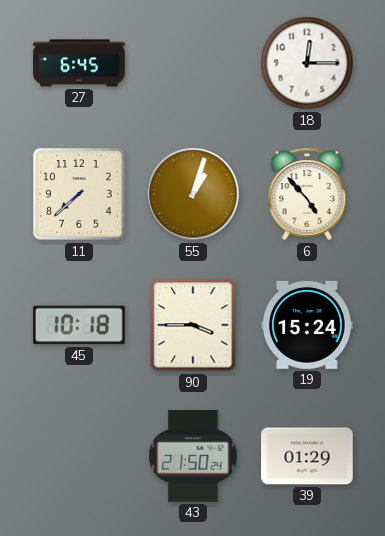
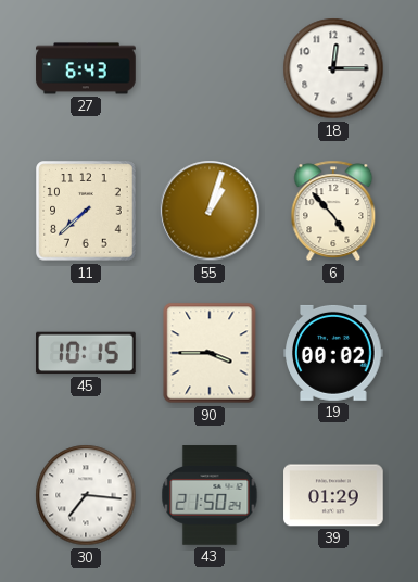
27: 6:45 -> 6:43 (86, 68)
45: 10:18 -> 10:15 (86, 353)
19: 15:24 -> 00:02 (333, 353)
30: none -> 7:16 (86, 495)
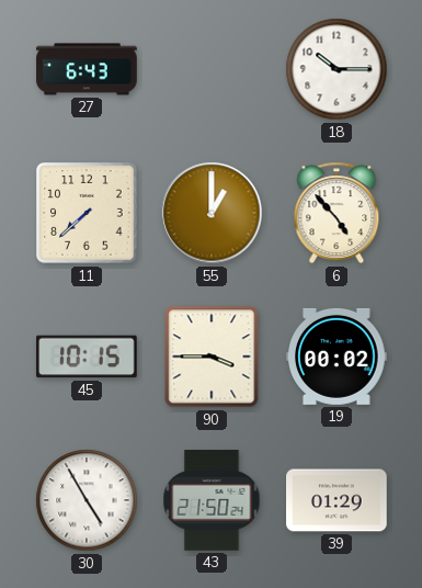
18: 12:15 -> 10:15 (337, 69)
55: 1:03 -> 1:00 (212, 213)
30: 7:16 -> 4:55 (87, 500)
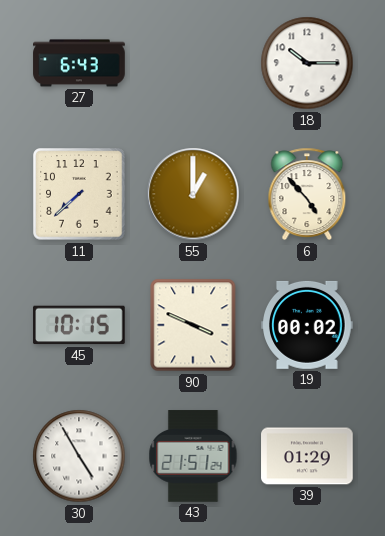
90: 3:45 -> 3:49 (193, 325)
43: 21:50 -> 21:51 (193, 456)
